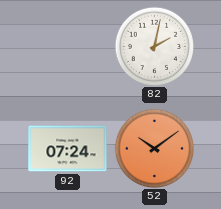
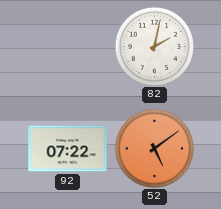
92: 07:24 -> 07:22 (68, 149)
52: 10:09 -> 5:09 (154, 148)
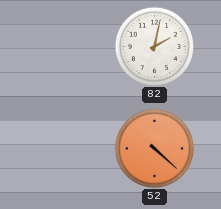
92: 07:22 -> none (68, 149)
52: 5:09 -> 4:22 (154, 148)
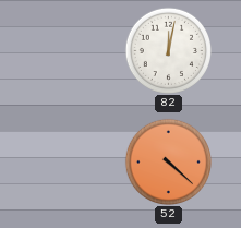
82: 2:02 -> 12:02 (168, 50)
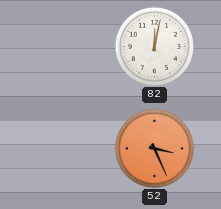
52: 4:22 -> 3:26 (154, 148)
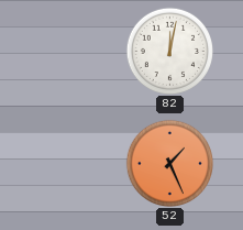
52: 3:26 -> 1:26 (169, 163)
